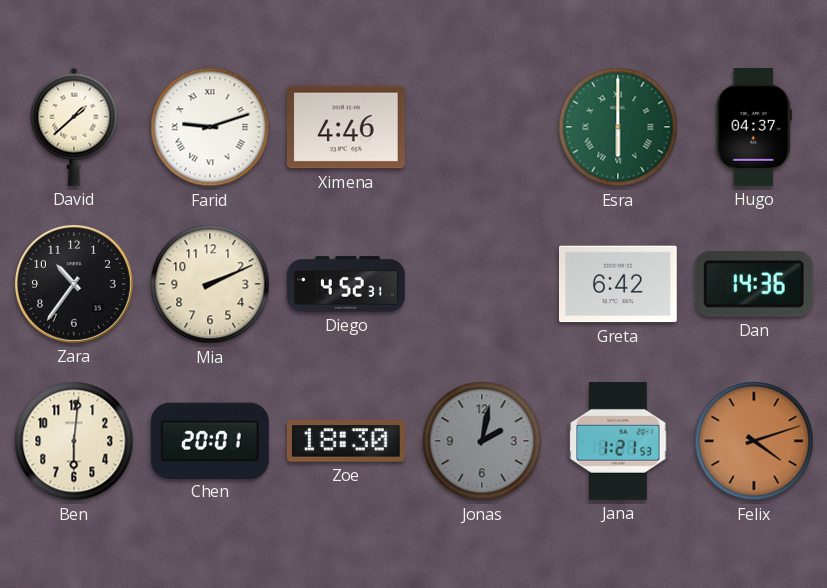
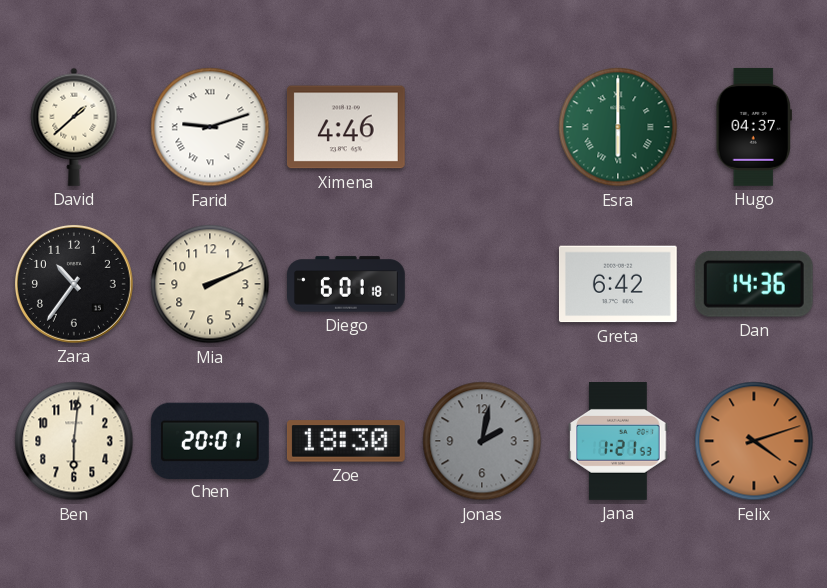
Diego: 4:52 -> 6:01 (347, 284)
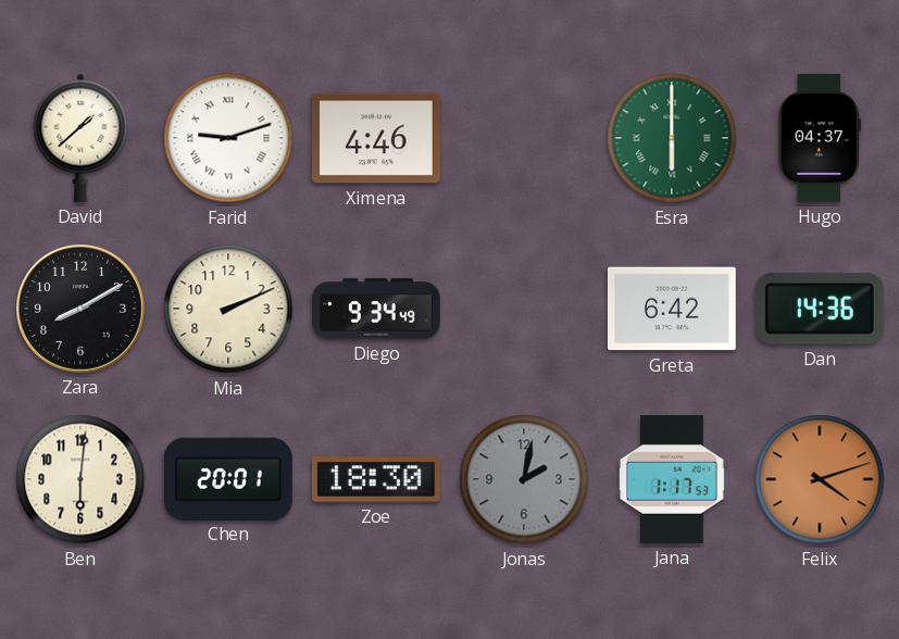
Zara: 10:36 -> 8:10 (80, 309)
Diego: 6:01 -> 9:34 (377, 309)
Jana: 1:21 -> 1:17 (672, 480)
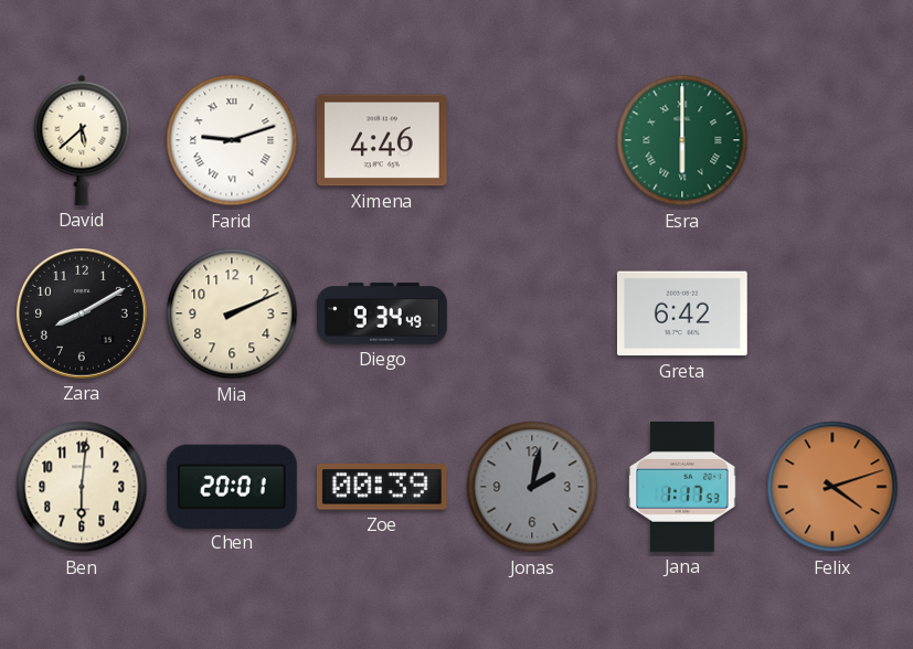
David: 1:38 -> 5:38 (82, 140)
Hugo: 04:37 -> none (820, 138)
Dan: 14:36 -> none (820, 309)
Zoe: 18:30 -> 00:39 (382, 487)
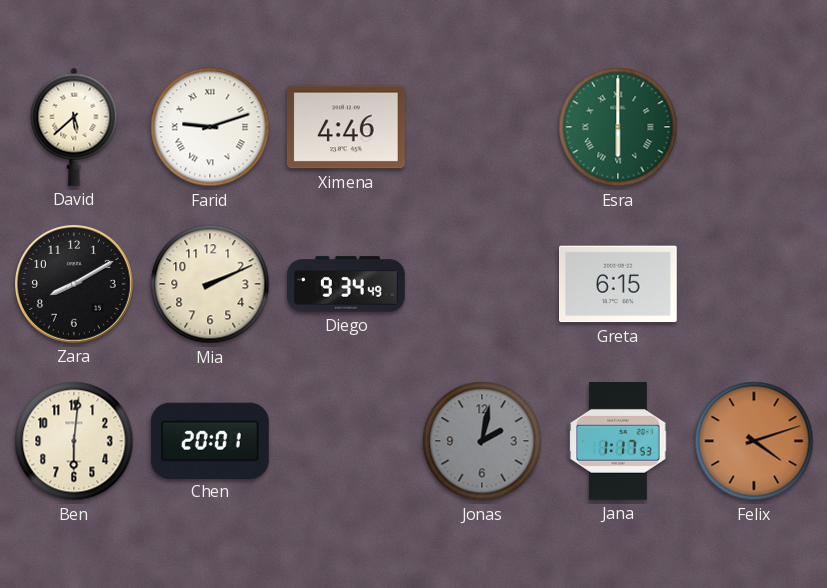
Greta: 6:42 -> 6:15 (618, 284)
Zoe: 00:39 -> none (382, 487)
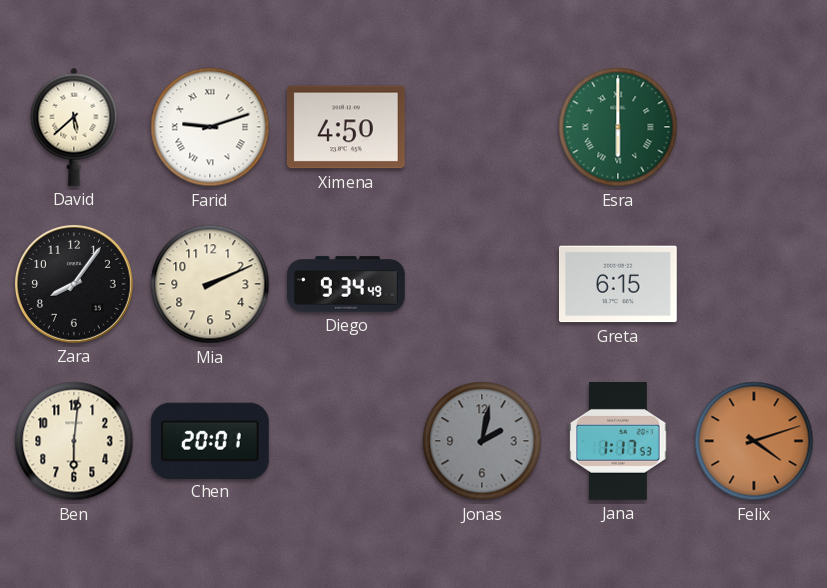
Ximena: 4:46 -> 4:50 (346, 127)
Zara: 8:10 -> 8:06 (74, 284)
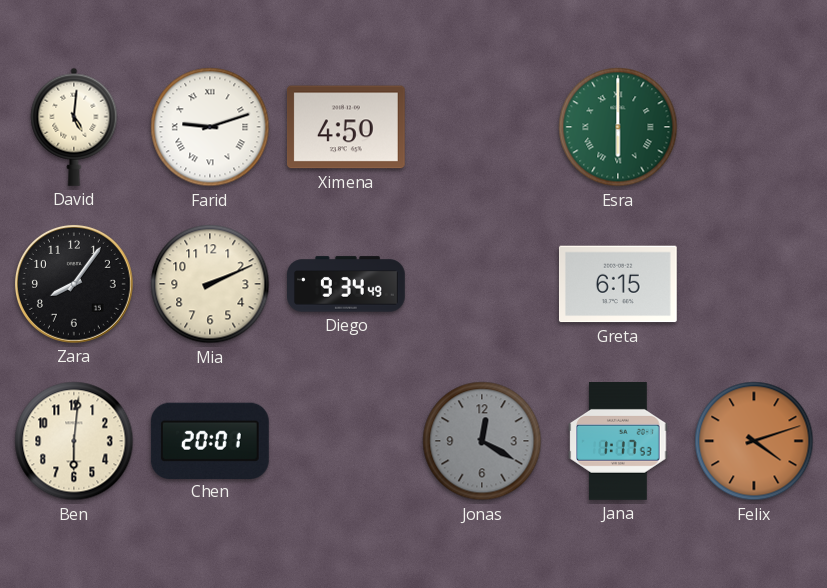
David: 5:38 -> 5:01 (74, 127)
Jonas: 2:02 -> 12:20 (482, 441)
